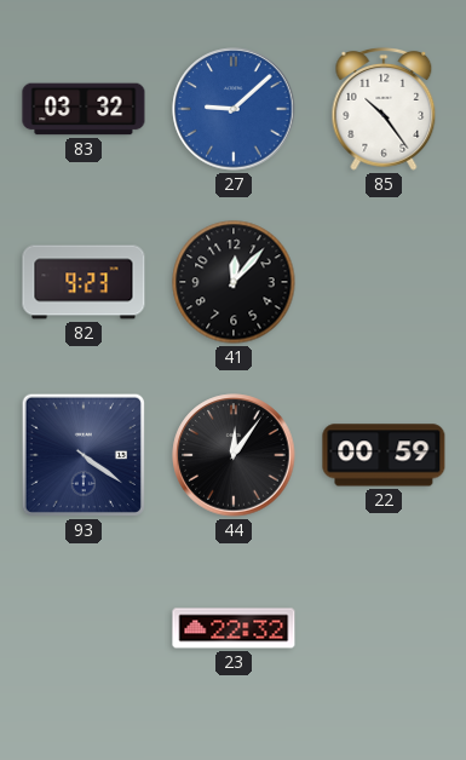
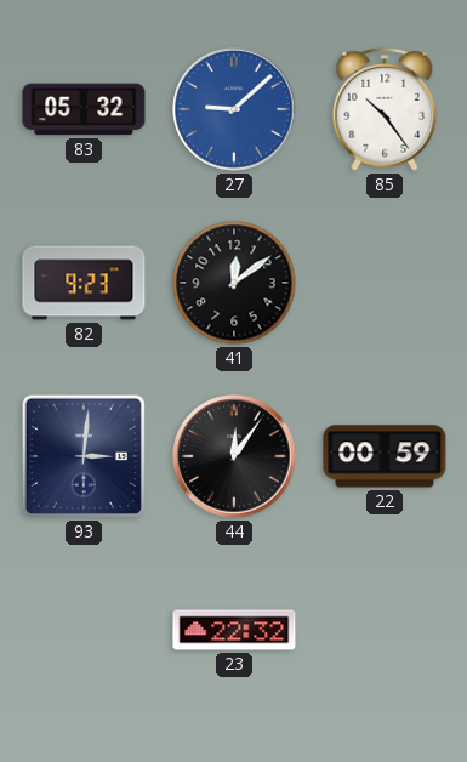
83: 03:32 -> 05:32 (84, 109)
41: 12:07 -> 12:09 (234, 283)
93: 4:21 -> 3:01 (84, 456)
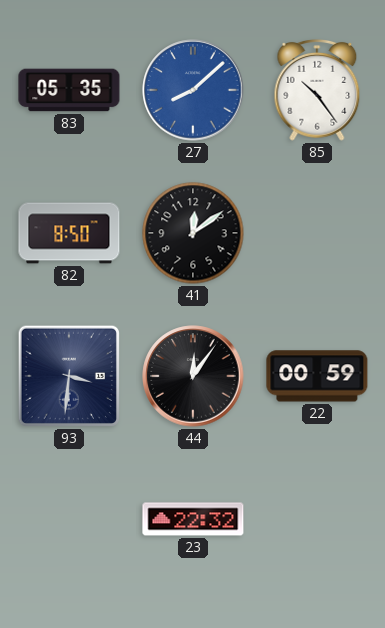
83: 05:32 -> 05:35 (69, 90)
27: 9:08 -> 8:08 (193, 90)
82: 9:23 -> 8:50 (69, 233)
93: 3:01 -> 3:31 (69, 376)
